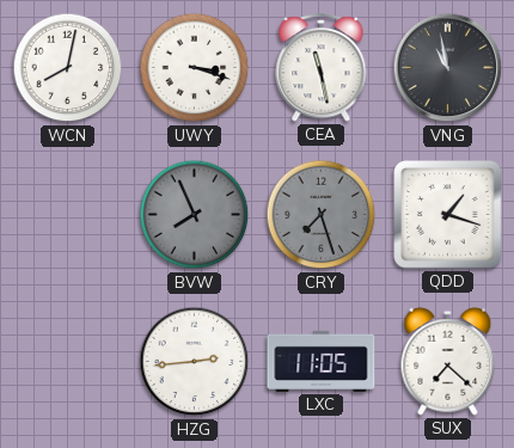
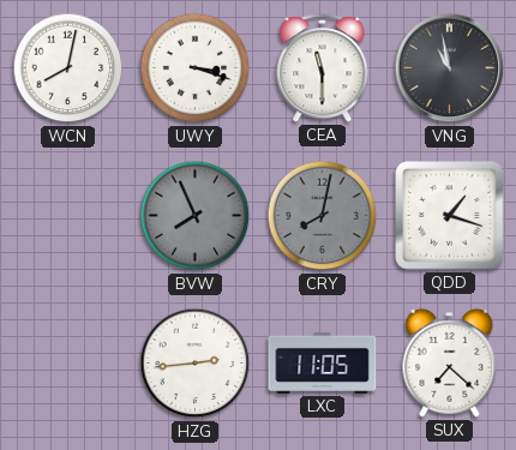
CEA: 11:28 -> 11:30 (323, 67)
CRY: 7:27 -> 8:02 (323, 216)
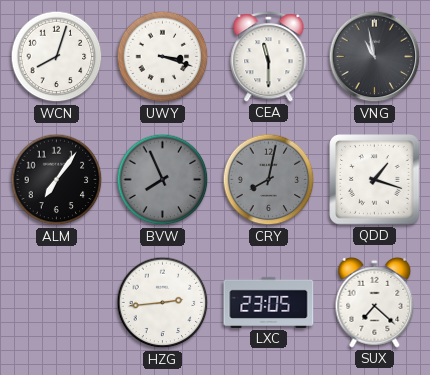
WCN: 8:02 -> 8:03 (57, 57)
ALM: none -> 7:06 (57, 180)
LXC: 11:05 -> 23:05 (269, 302)
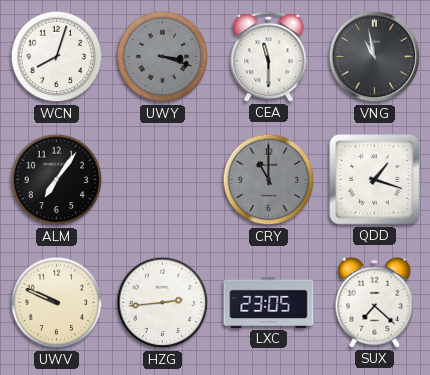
UWY dial: white -> grey (163, 57)
BVW: 7:56 -> none (163, 180)
CRY: 8:02 -> 11:00 (269, 180)
UWV: none -> 9:49 (57, 303)
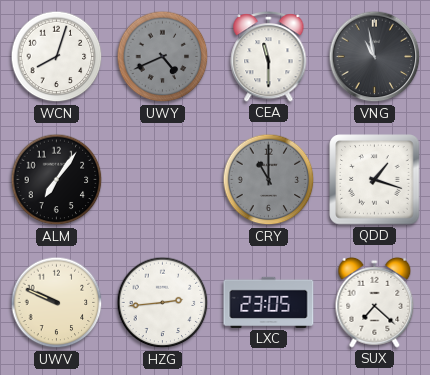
UWY: 3:18 -> 4:41 (163, 57)
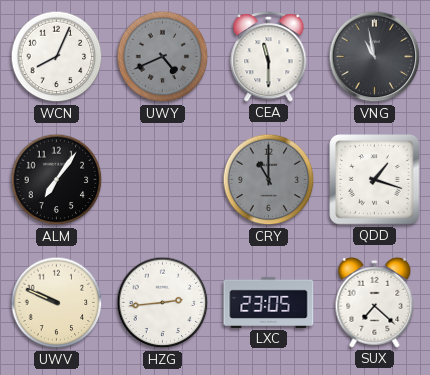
WCN: 8:03 -> 8:04 (57, 57)
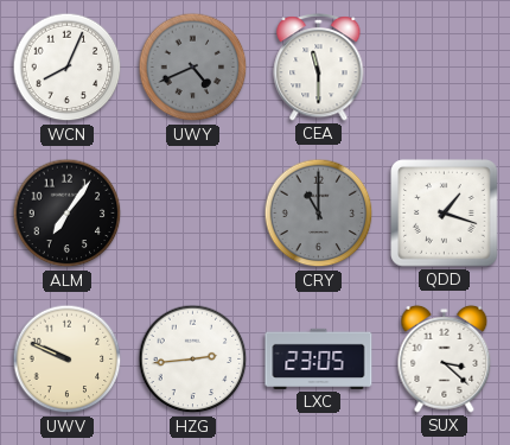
VNG: 10:58 -> none (375, 57)
SUX: 7:22 -> 3:22 (445, 358)
